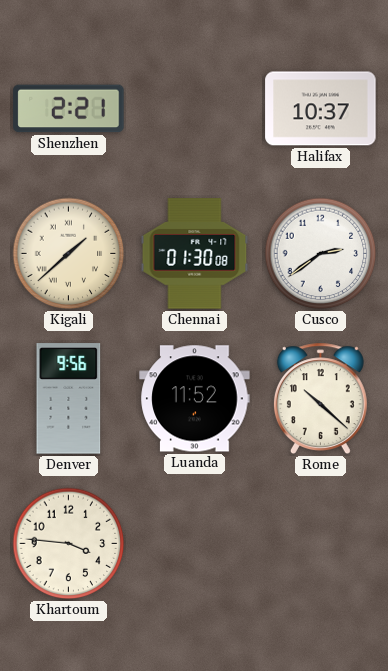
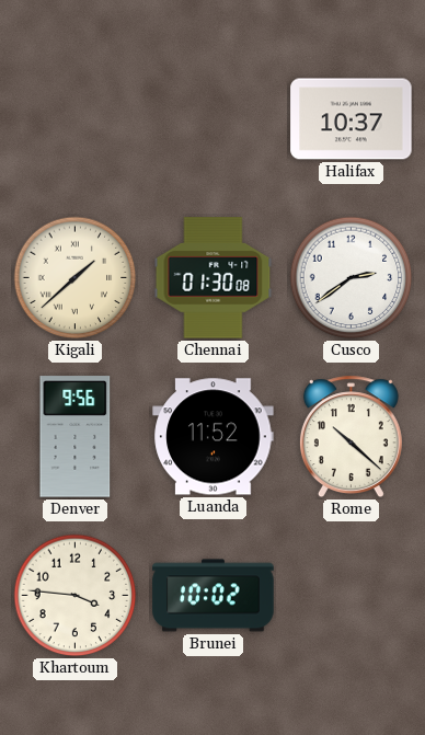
Shenzhen: 2:21 -> none (69, 109)
Brunei: none -> 10:02 (214, 596)
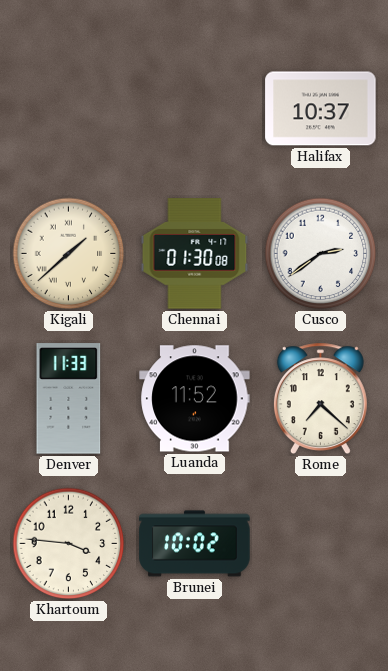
Denver: 9:56 -> 11:33 (69, 399)
Rome: 10:22 -> 7:22 (320, 399)
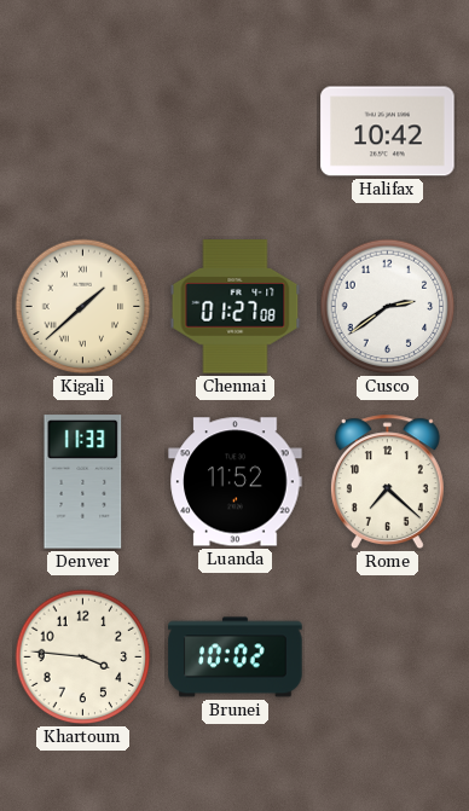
Halifax: 10:37 -> 10:42 (388, 132)
Chennai: 01:30 -> 01:27 (236, 307)
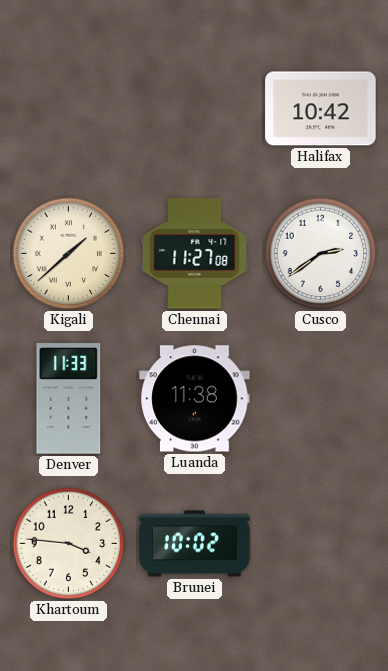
Chennai: 01:27 -> 11:27 (195, 254)
Luanda: 11:52 -> 11:38 (195, 399)
Rome: 7:22 -> none (387, 482)
